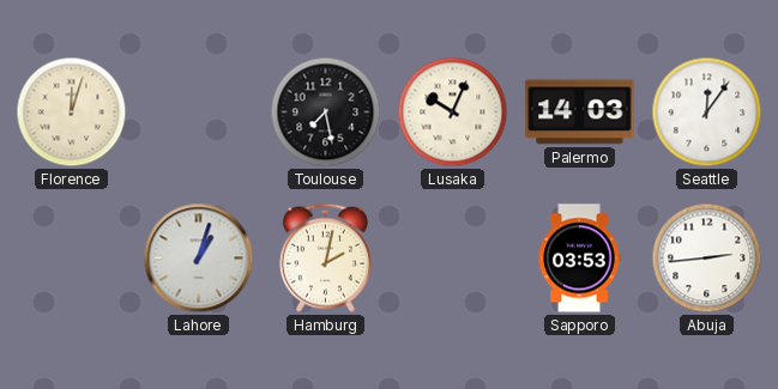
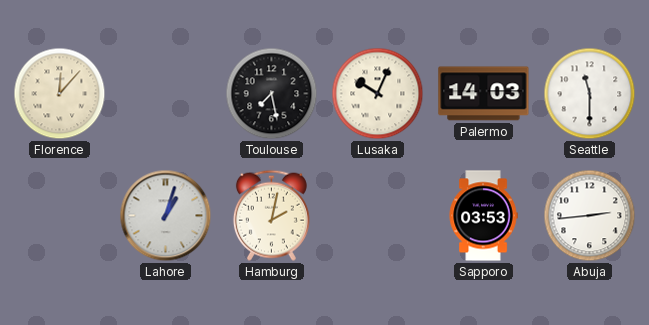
Florence: 12:03 -> 12:07 (60, 94)
Seattle: 12:06 -> 11:30 (590, 94)
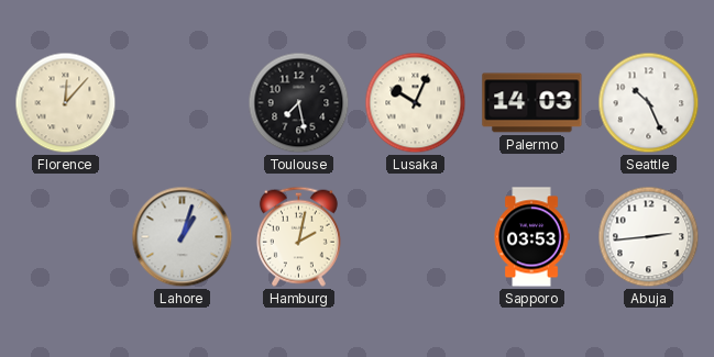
Seattle: 11:30 -> 10:26 (649, 103)
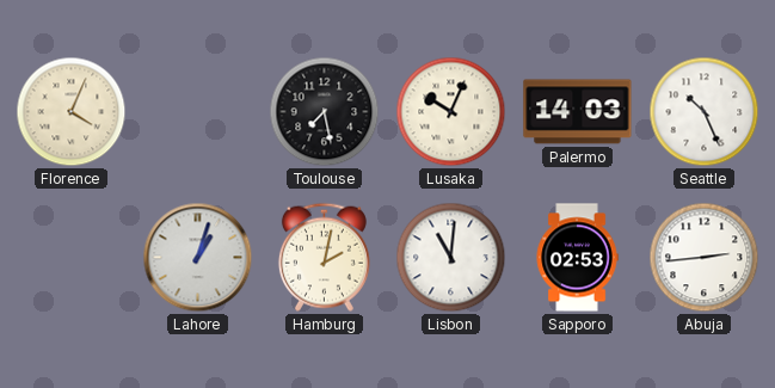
Florence: 12:07 -> 4:04 (72, 112)
Lisbon: none -> 11:01 (451, 258)
Sapporo: 03:53 -> 02:53 (577, 258)
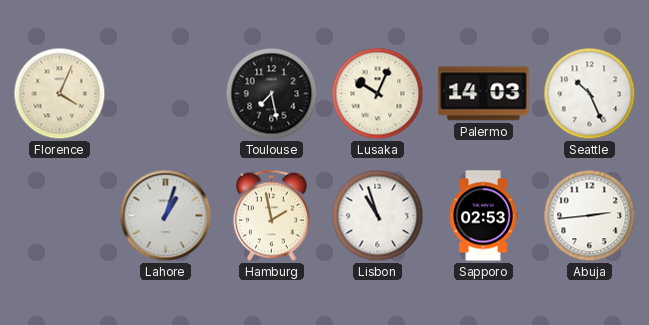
Hamburg: 2:02 -> 1:58 (271, 215)
Lisbon: 11:01 -> 10:57 (378, 216)
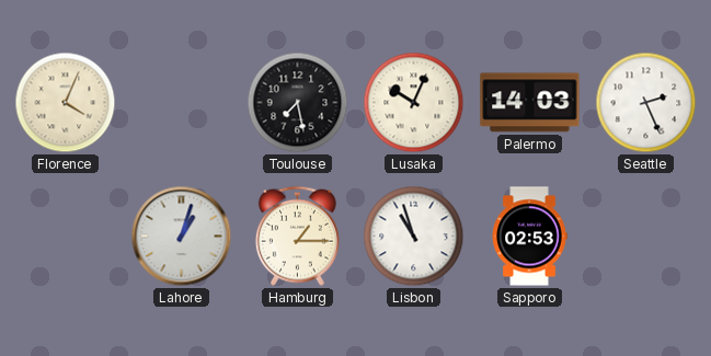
Seattle: 10:26 -> 2:26 (646, 103)
Hamburg: 1:58 -> 1:15 (297, 236)
Abuja: 2:44 -> none (590, 216)
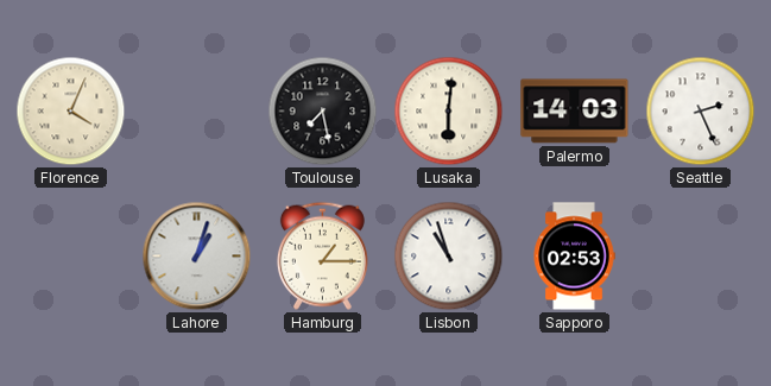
Lusaka: 10:04 -> 6:01 (449, 112)
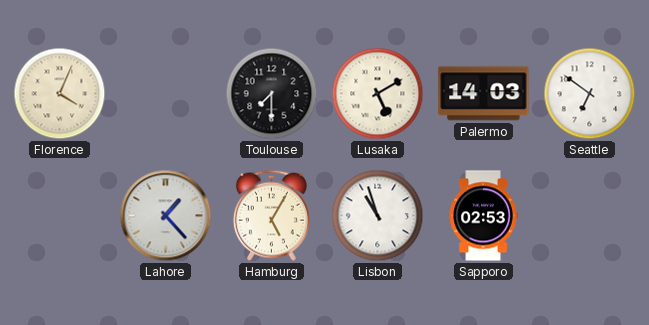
Toulouse: 7:28 -> 7:30 (272, 94)
Lusaka: 6:01 -> 5:10 (378, 94)
Seattle: 2:26 -> 6:51 (590, 94)
Lahore: 1:03 -> 1:23 (166, 216)
Hamburg: 1:15 -> 5:05 (271, 215)
